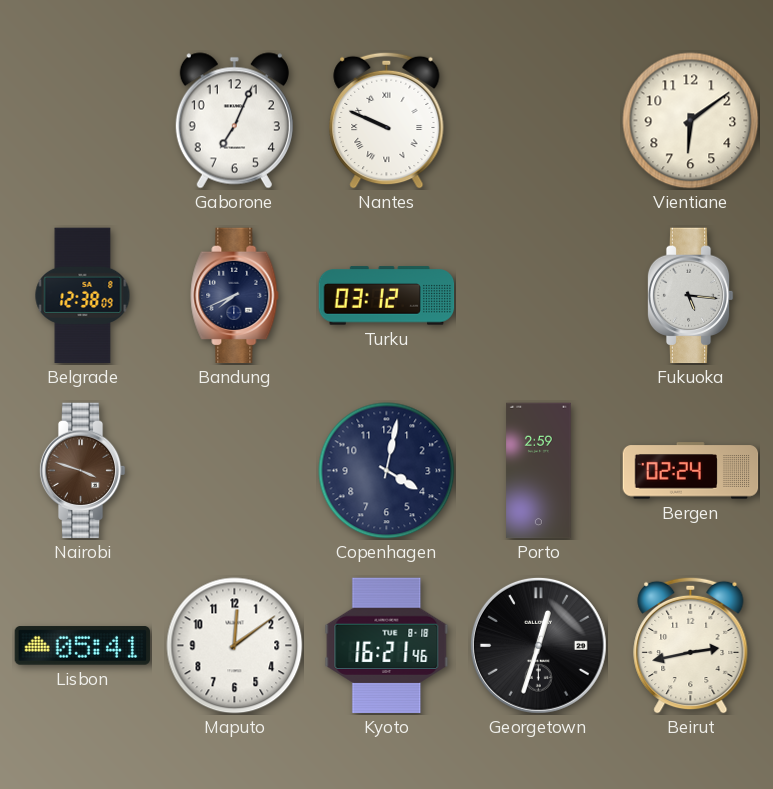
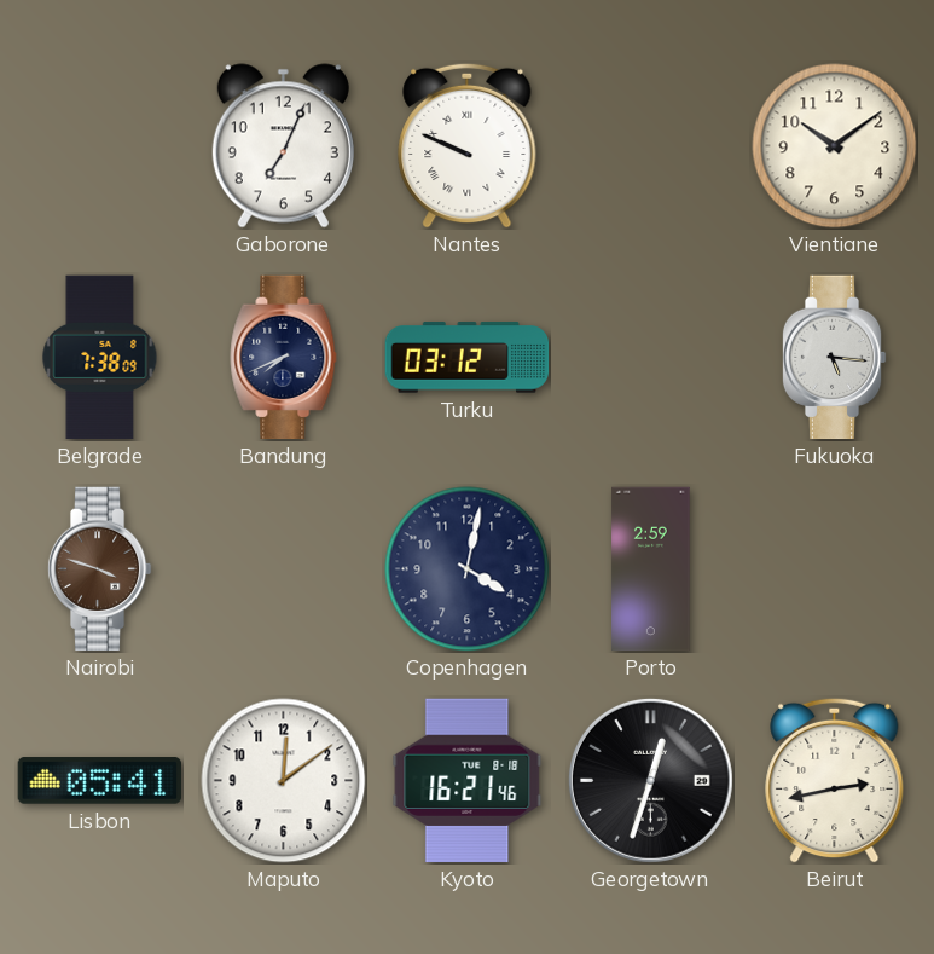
Vientiane: 6:09 -> 10:09 (835, 146)
Belgrade: 12:38 -> 7:38 (100, 358)
Bergen: 02:24 -> none (691, 471)
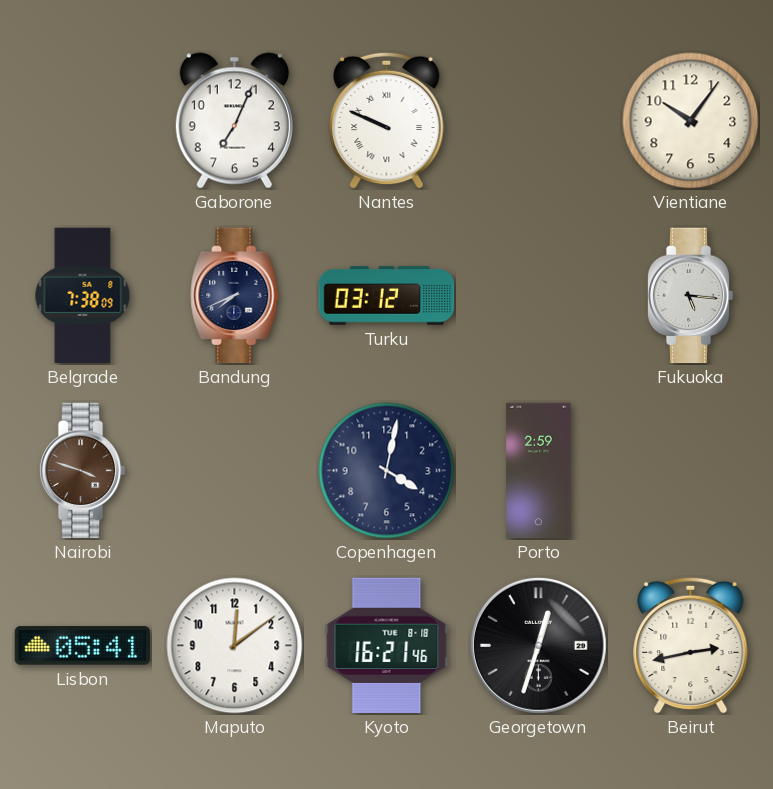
Vientiane: 10:09 -> 10:06 (691, 121)
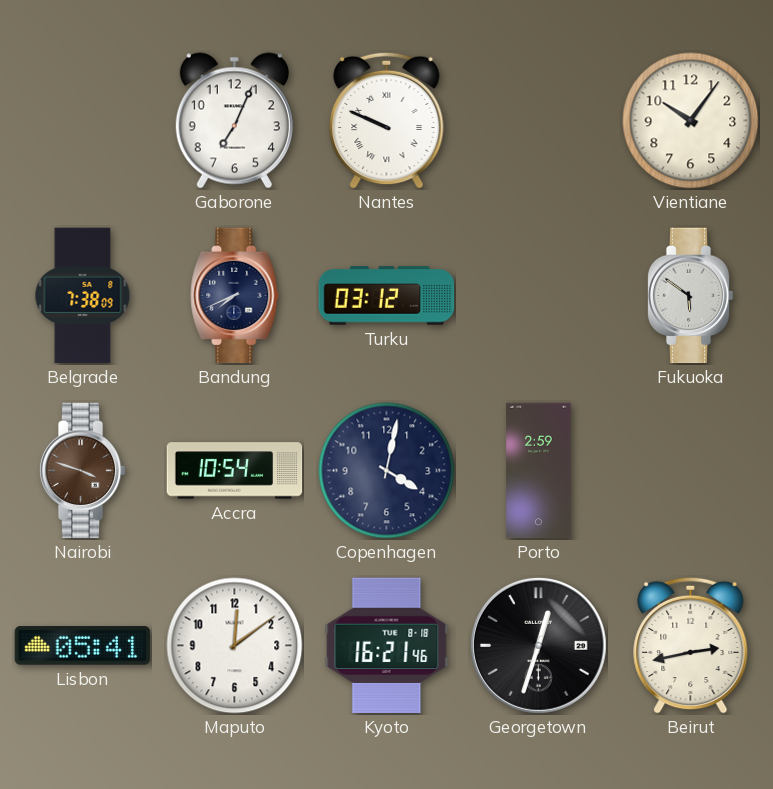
Fukuoka: 5:16 -> 5:51 (690, 296)
Accra: none -> 10:54 (235, 471)
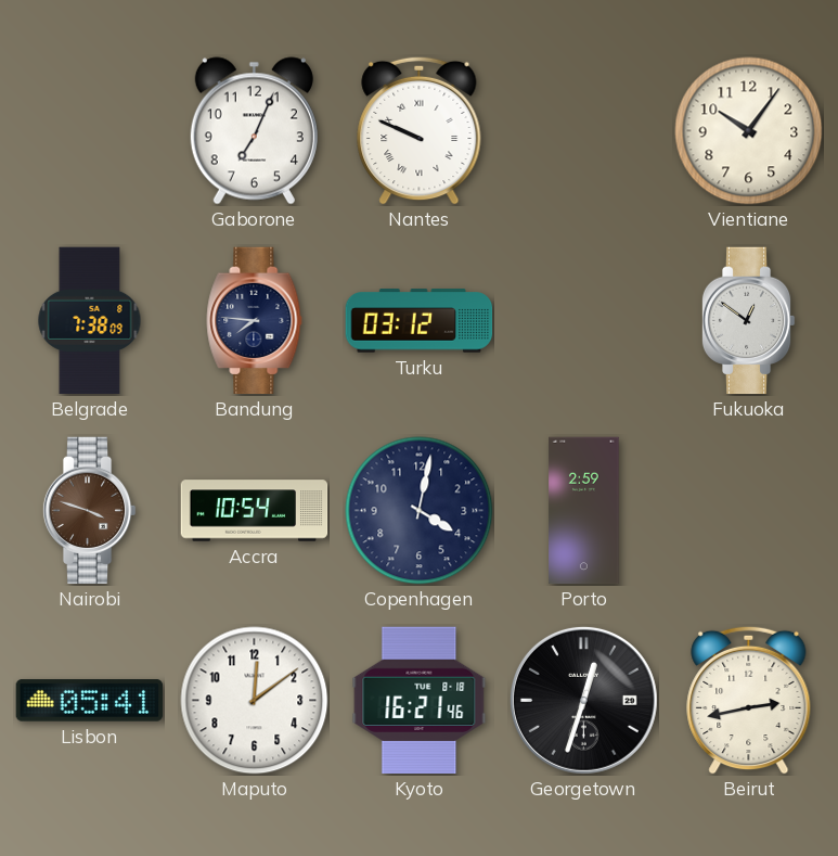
Bandung: 7:41 -> 7:46 (255, 321)
Fukuoka: 5:51 -> 12:51 (748, 321)
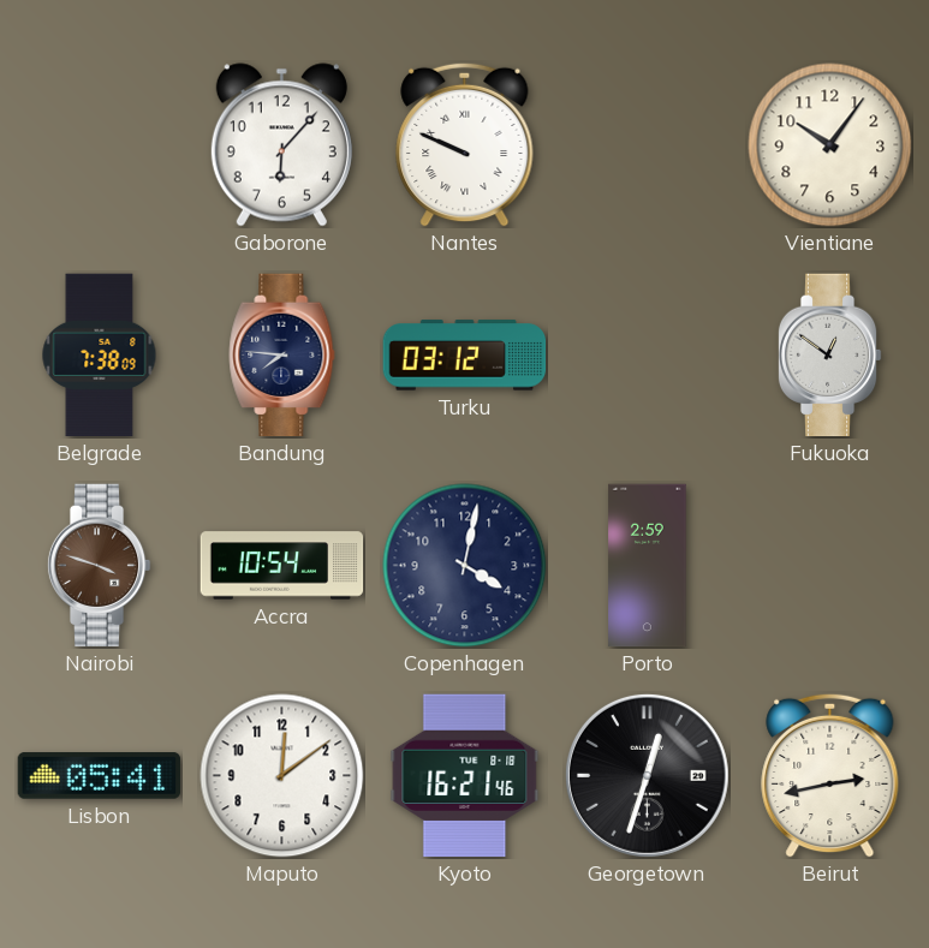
Gaborone: 7:04 -> 6:07 (281, 145)
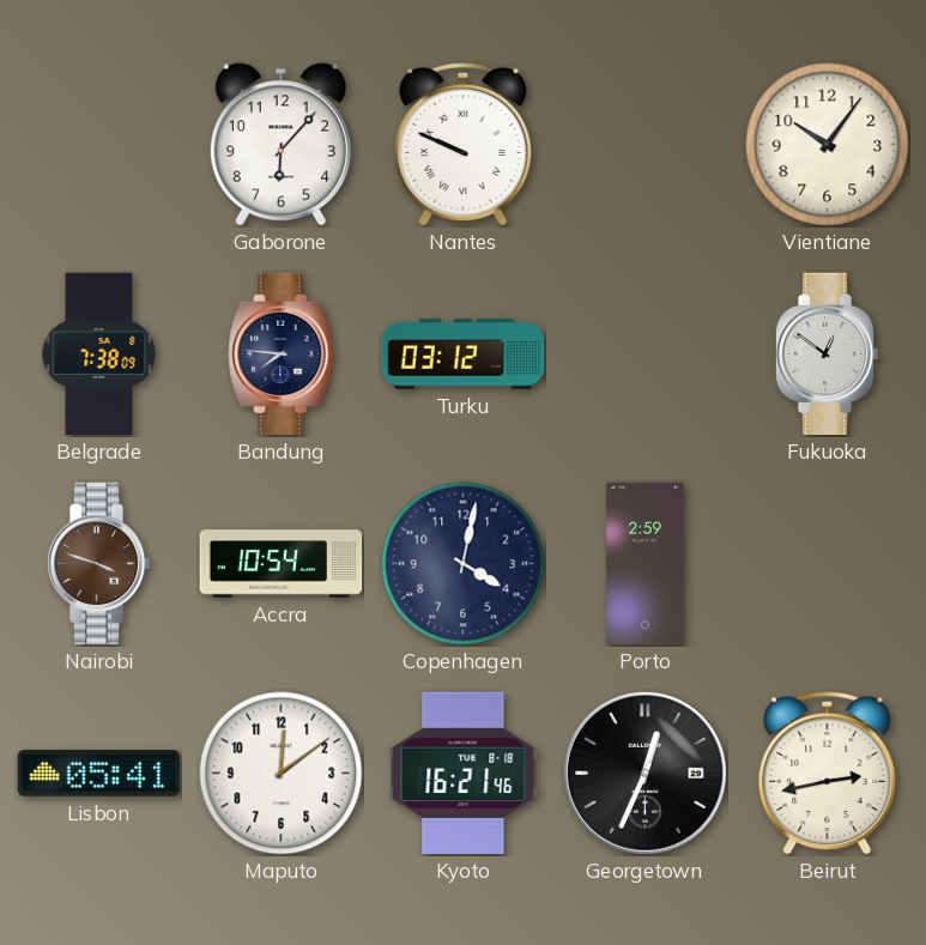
Georgetown: 12:33 -> 12:34 (644, 773)
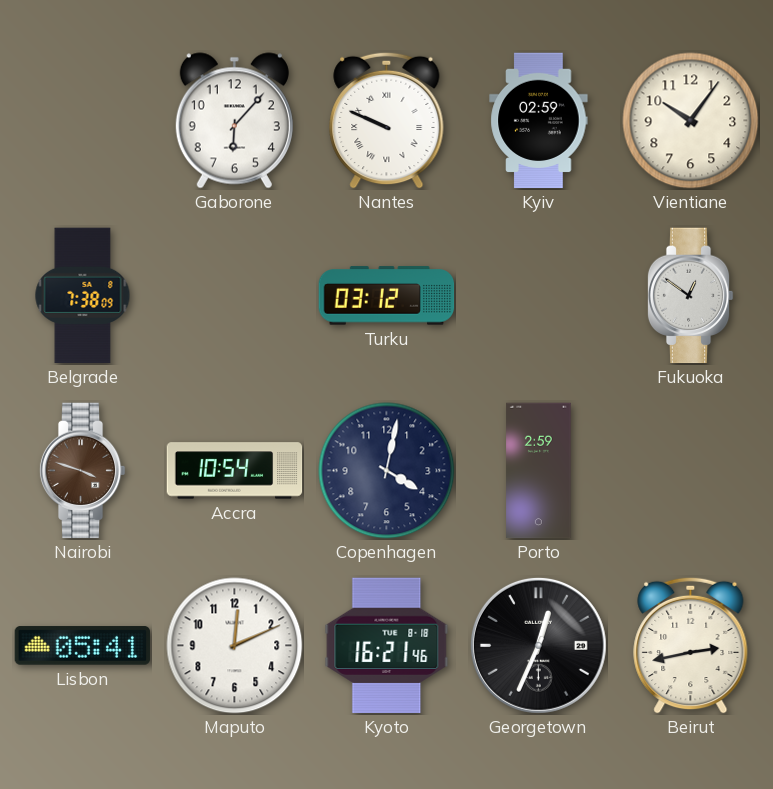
Kyiv: none -> 02:59 (539, 121)
Bandung: 7:46 -> none (282, 355)
Maputo: 12:09 -> 12:11 (235, 646)
